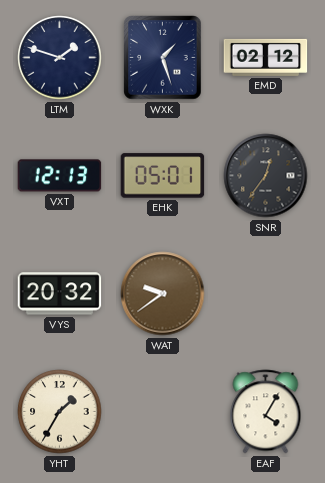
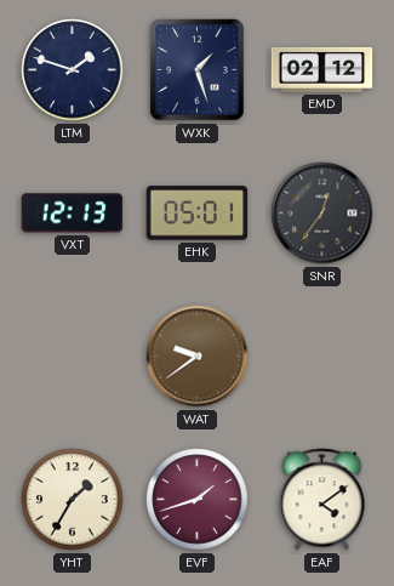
VYS: 20:32 -> none (60, 294)
EVF: none -> 1:42 (198, 500)
EAF: 4:05 -> 4:09 (322, 500)
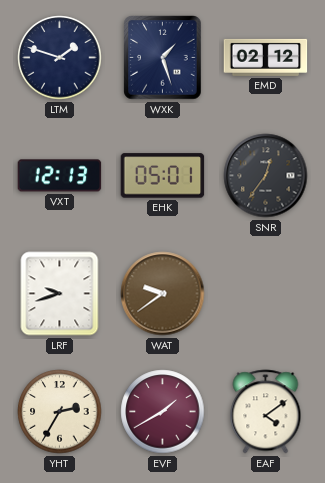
LRF: none -> 9:42 (60, 294)
YHT: 1:35 -> 2:35 (60, 412)
EVF: 1:42 -> 1:40 (163, 412)
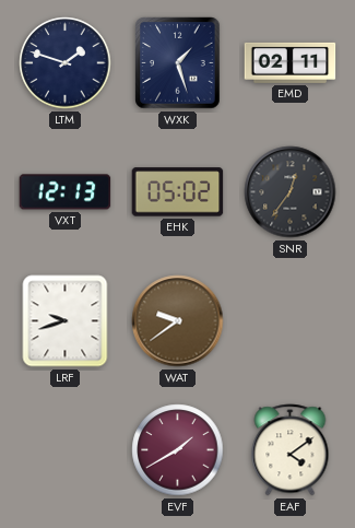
EMD: 02:12 -> 02:11 (291, 62)
EHK: 05:01 -> 05:02 (178, 192)
YHT: 2:35 -> none (60, 412)
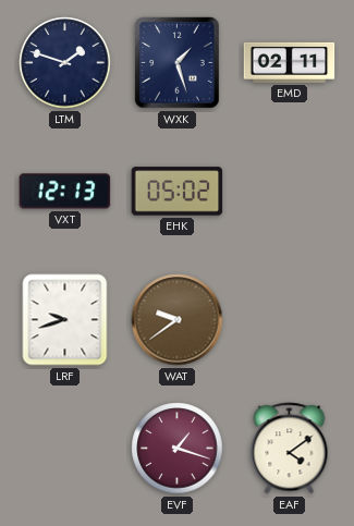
SNR: 12:36 -> none (291, 192)
EVF: 1:40 -> 1:18 (178, 449)
